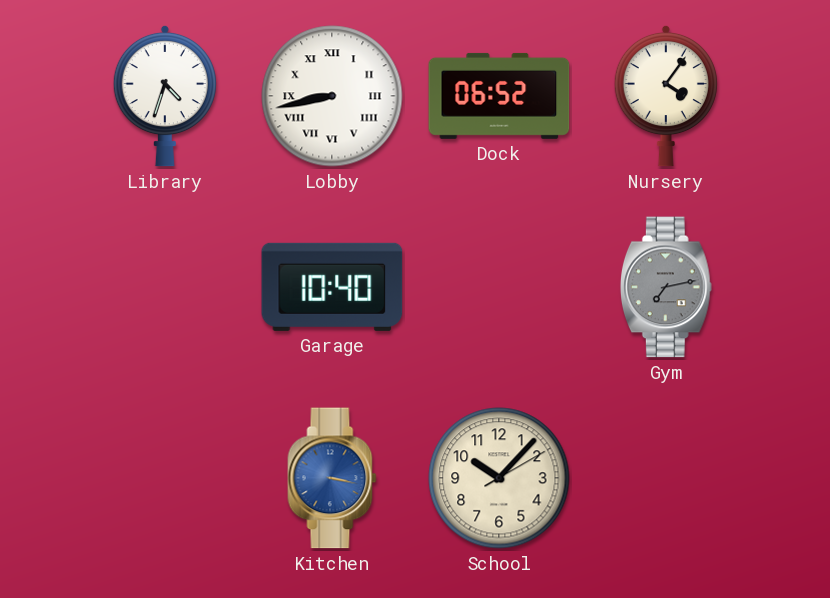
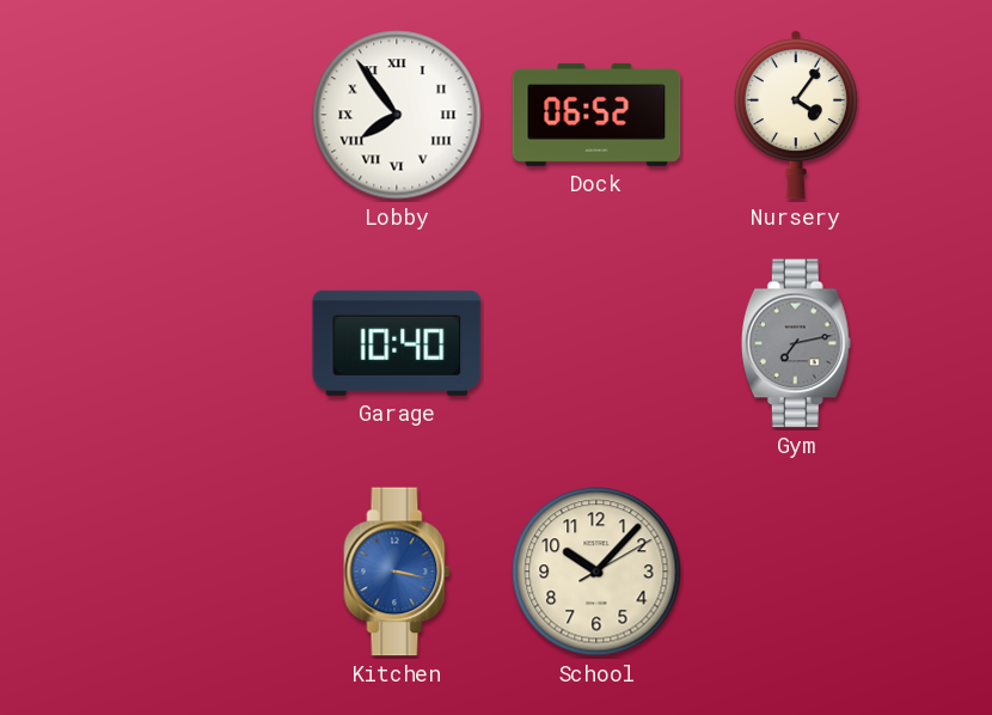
Library: 4:33 -> none (165, 96)
Lobby: 8:43 -> 7:54 (397, 115)
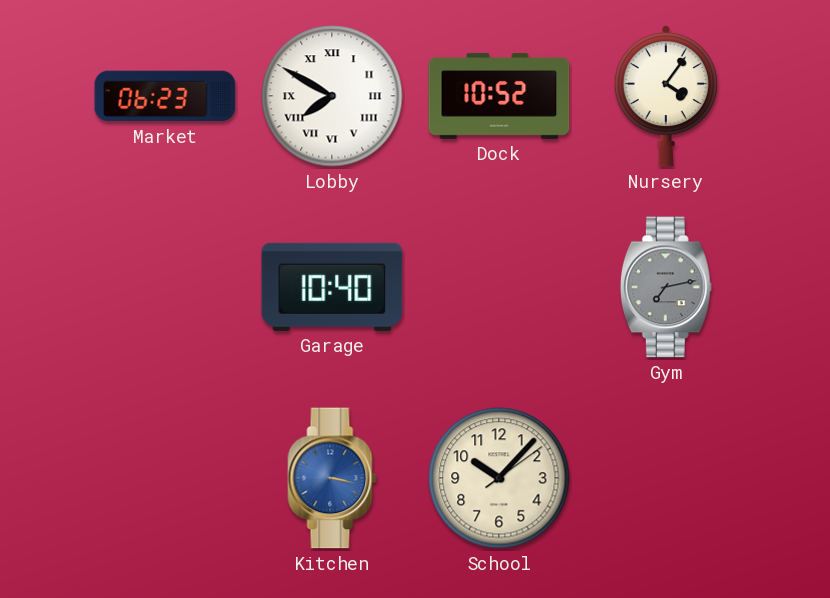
Market: none -> 06:23 (165, 96)
Lobby: 7:54 -> 7:50 (332, 96)
Dock: 06:52 -> 10:52 (499, 96)
School: 10:07:10 -> 10:07:09 (499, 478)
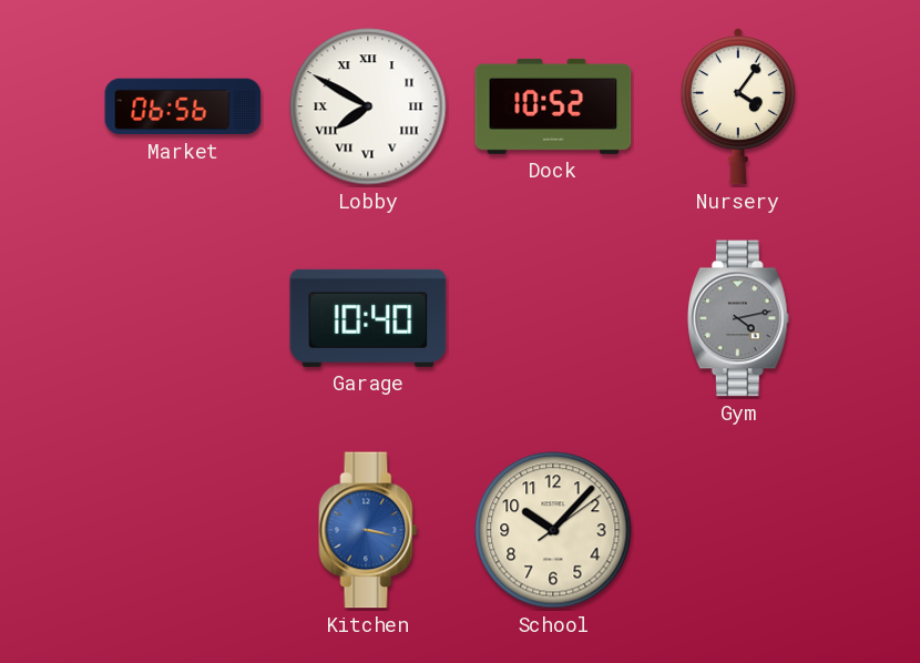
Market: 06:23 -> 06:56 (183, 106)
Gym: 7:13 -> 4:13 (738, 318)
